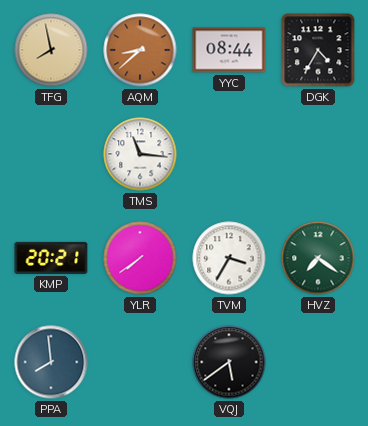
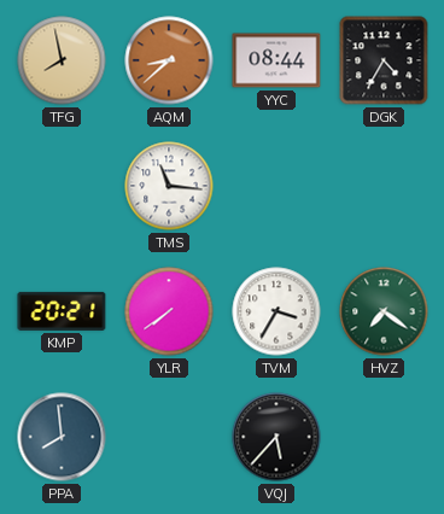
VQJ: 5:39 -> 5:37 (276, 437)
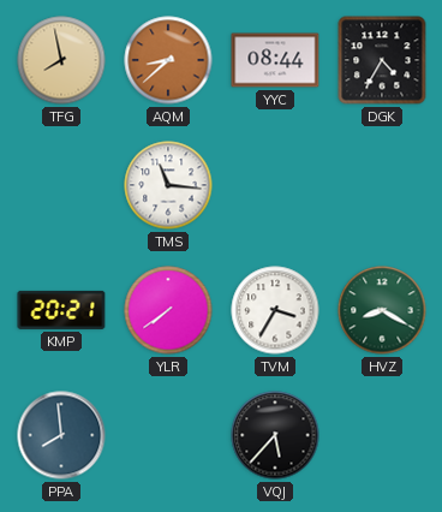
HVZ: 7:21 -> 8:20 (382, 310)
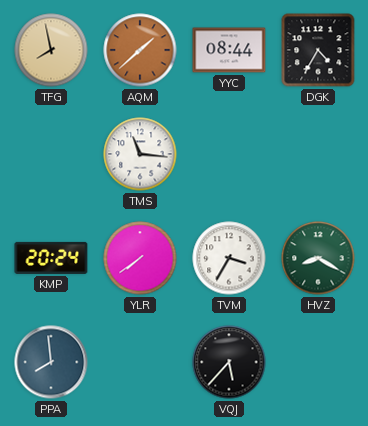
AQM: 8:38 -> 1:38 (140, 50)
KMP: 20:21 -> 20:24 (51, 258)
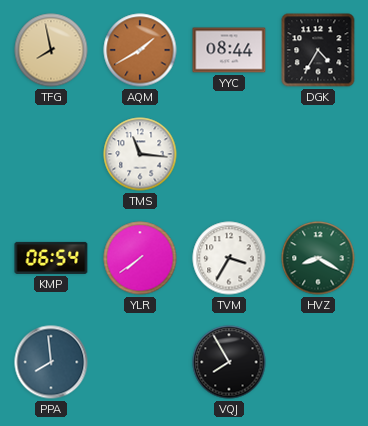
AQM: 1:38 -> 1:40 (140, 50)
KMP: 20:24 -> 06:54 (51, 258)
VQJ: 5:37 -> 7:55 (229, 362)
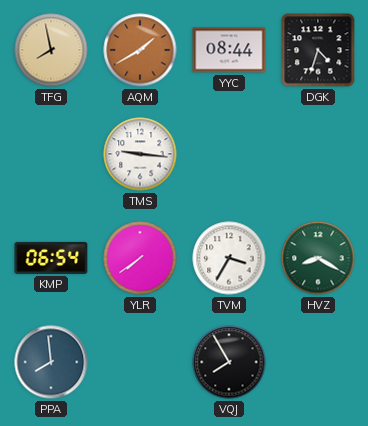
DGK: 4:35 -> 4:33 (318, 50)
TMS: 11:16 -> 9:16 (140, 154)
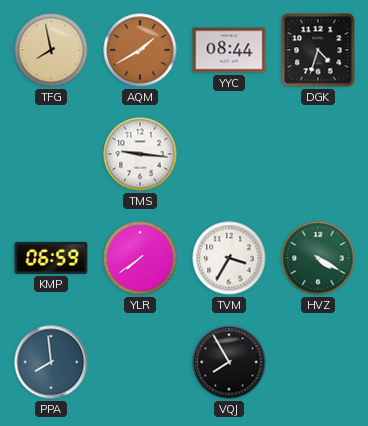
KMP: 06:54 -> 06:59 (51, 258)
HVZ: 8:20 -> 4:20 (318, 258)
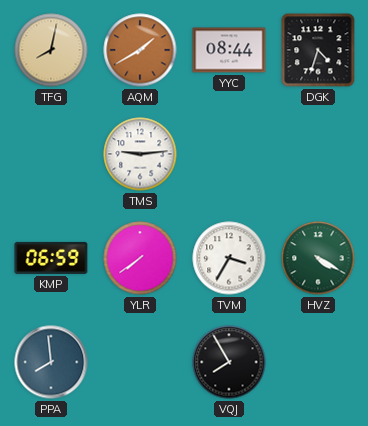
TFG: 7:58 -> 8:02 (51, 50)
TMS: 9:16 -> 9:14 (140, 154)
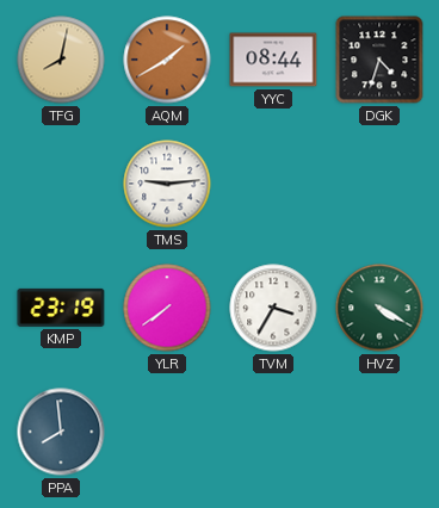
KMP: 06:59 -> 23:19 (61, 308)
VQJ: 7:55 -> none (229, 362)
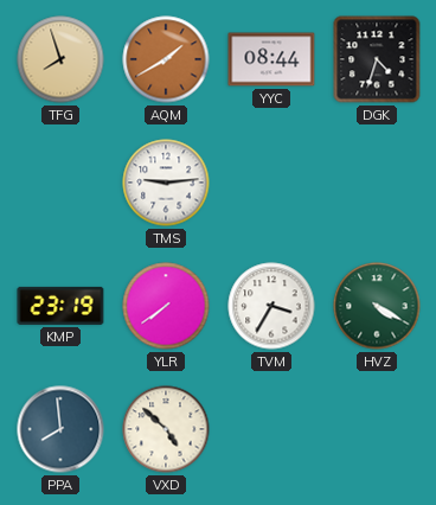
TFG: 8:02 -> 7:57 (60, 59)
VXD: none -> 4:52 (166, 429)
